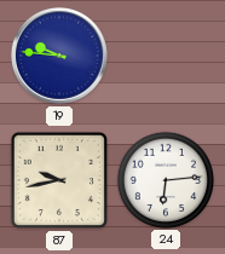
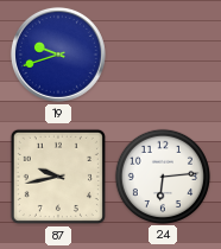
19: 9:46 -> 9:42 (58, 55)
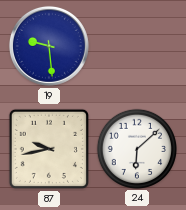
19: 9:42 -> 9:29 (49, 46)
24: 6:14 -> 6:08 (136, 148)
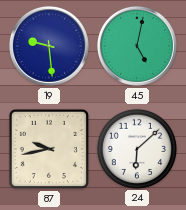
45: none -> 5:02 (137, 46)
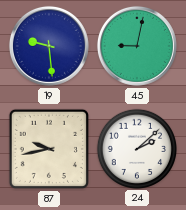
45: 5:02 -> 9:02 (137, 46)
24: 6:08 -> 2:08 (136, 148)
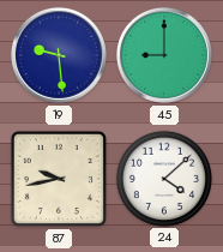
45: 9:02 -> 9:00 (164, 55)
24: 2:08 -> 4:08 (163, 178)
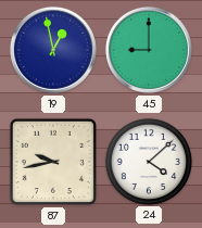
19: 9:29 -> 12:58 (53, 50)
